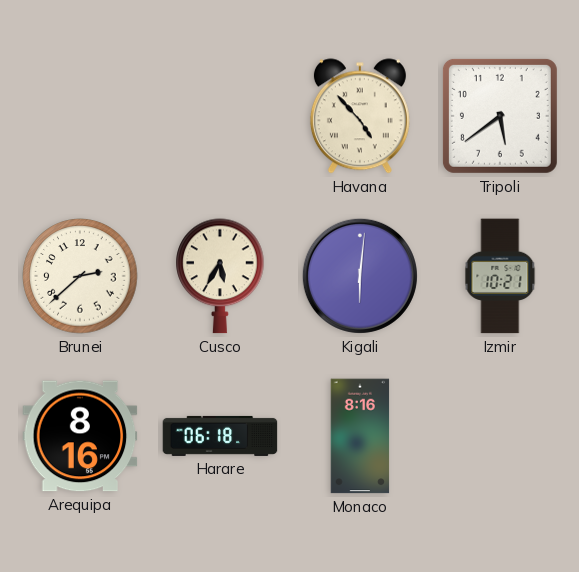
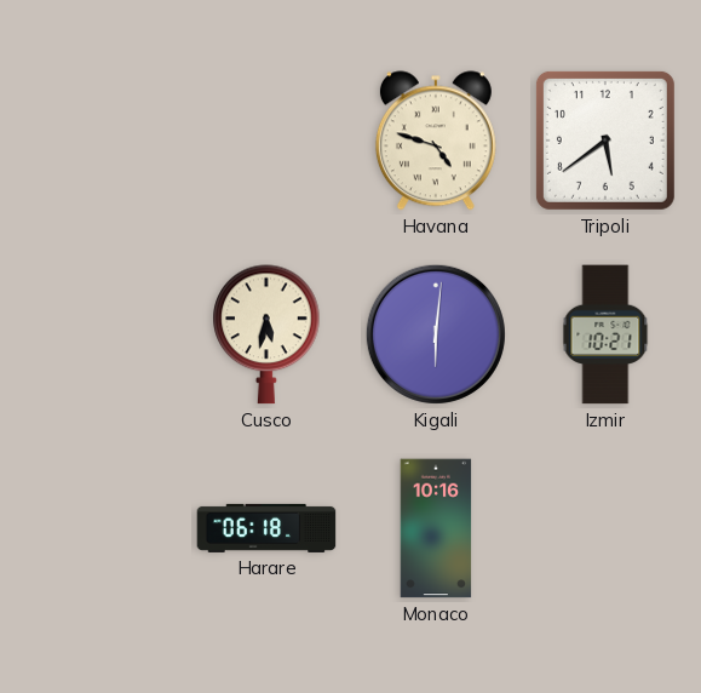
Havana: 4:53 -> 4:48 (436, 141)
Brunei: 2:38 -> none (80, 276)
Cusco: 5:35 -> 5:32 (266, 334)
Arequipa: 8:16 -> none (80, 436)
Monaco: 8:16 -> 10:16 (436, 528)
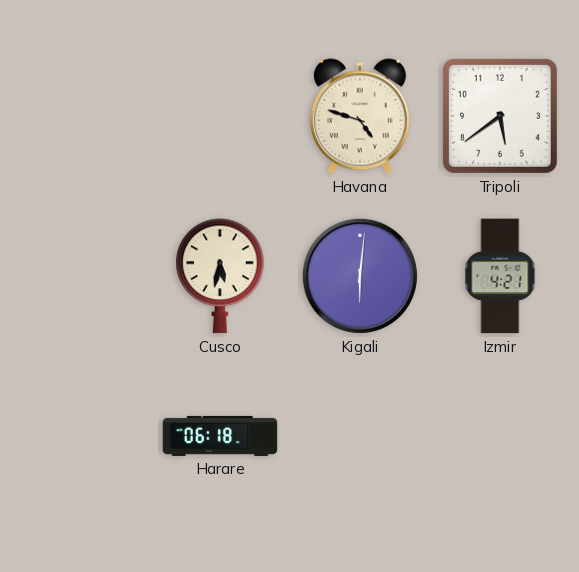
Izmir: 10:21 -> 4:21 (500, 276)
Monaco: 10:16 -> none (436, 528)
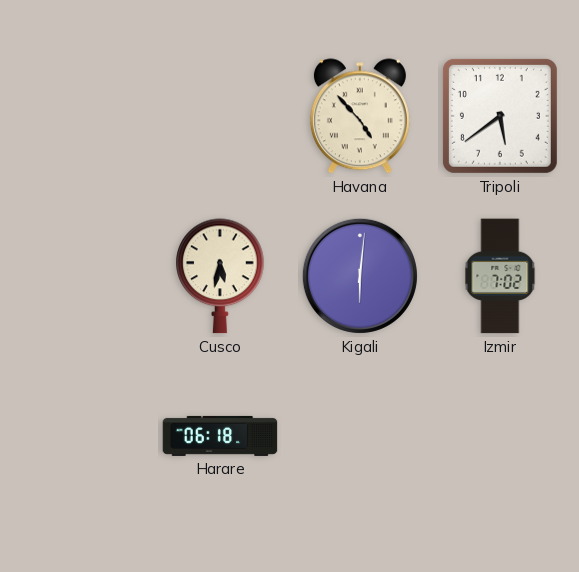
Havana: 4:48 -> 4:53 (360, 116)
Izmir: 4:21 -> 7:02 (500, 276)
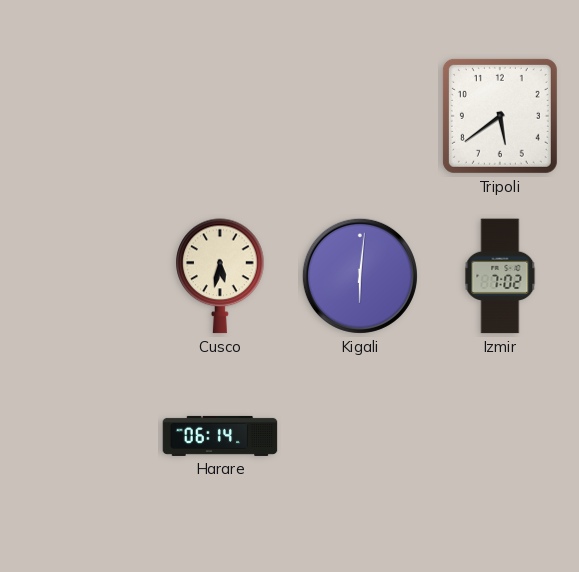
Havana: 4:53 -> none (360, 116)
Harare: 06:18 -> 06:14 (220, 436)
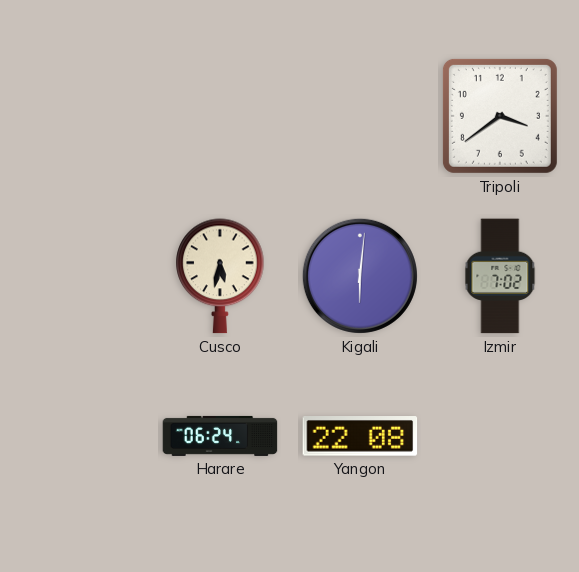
Tripoli: 5:39 -> 3:39 (500, 116)
Harare: 06:14 -> 06:24 (220, 436)
Yangon: none -> 22:08 (360, 437)
